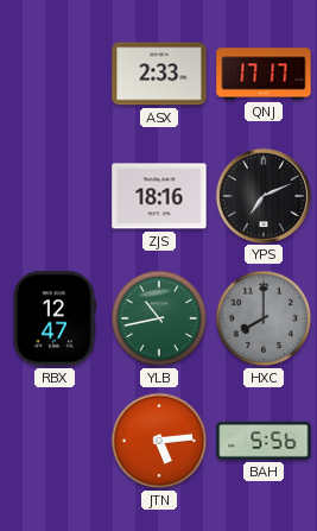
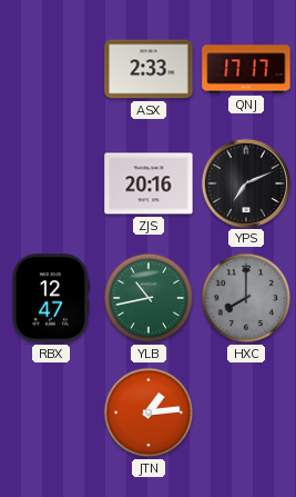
ZJS: 18:16 -> 20:16 (149, 183)
JTN: 5:14 -> 1:14 (149, 412)
BAH: 5:56 -> none (264, 441)
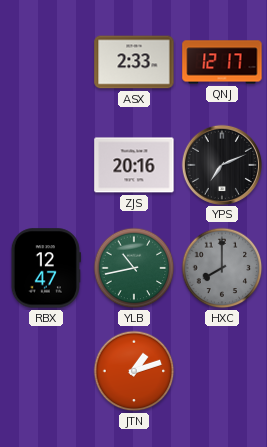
QNJ: 17:17 -> 12:17 (222, 62)
JTN: 1:14 -> 1:12 (134, 371)
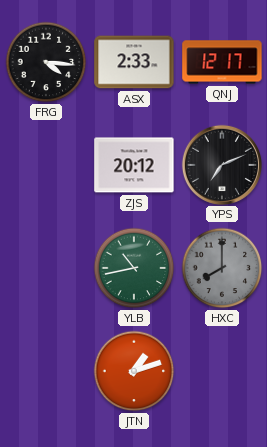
FRG: none -> 4:16 (46, 62)
ZJS: 20:16 -> 20:12 (134, 165)
RBX: 12:47 -> none (46, 268)
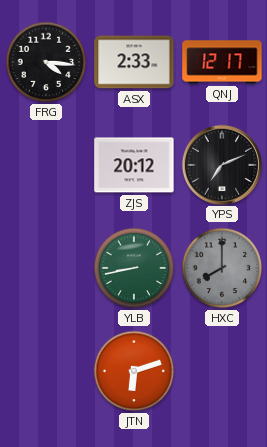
YLB: 10:43 -> 8:43 (134, 268)
JTN: 1:12 -> 6:12 (134, 371)
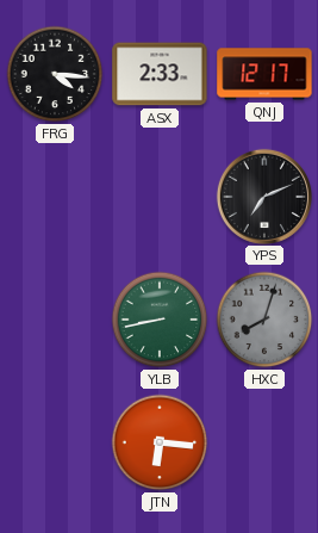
ZJS: 20:12 -> none (134, 165)
HXC: 8:00 -> 8:03 (264, 320)
JTN: 6:12 -> 6:16 (160, 442)
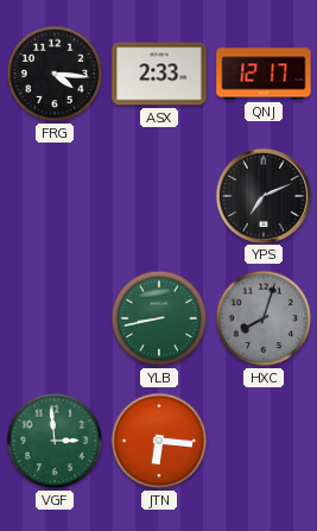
VGF: none -> 2:59 (55, 441)
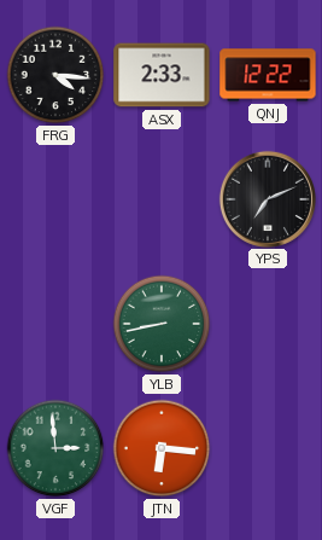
QNJ: 12:17 -> 12:22 (268, 75)
HXC: 8:03 -> none (264, 318)
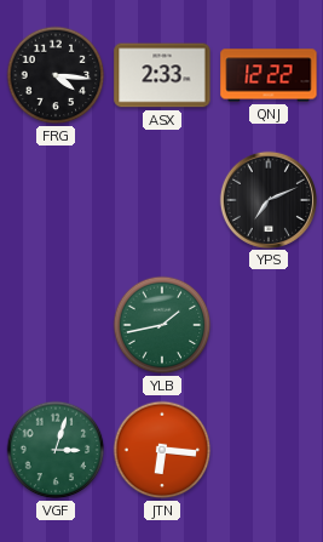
YLB: 8:43 -> 1:43 (162, 325)
VGF: 2:59 -> 3:03 (56, 450)
